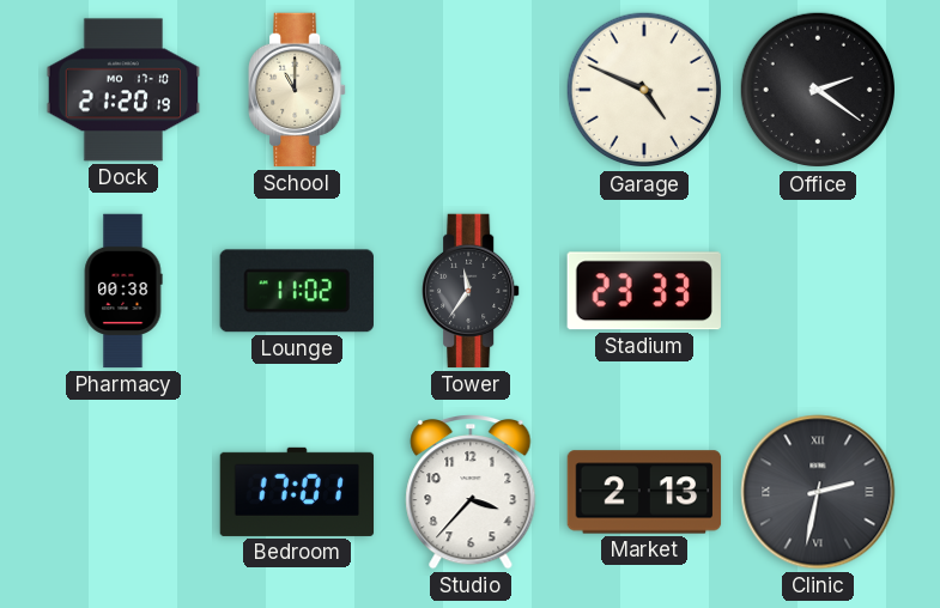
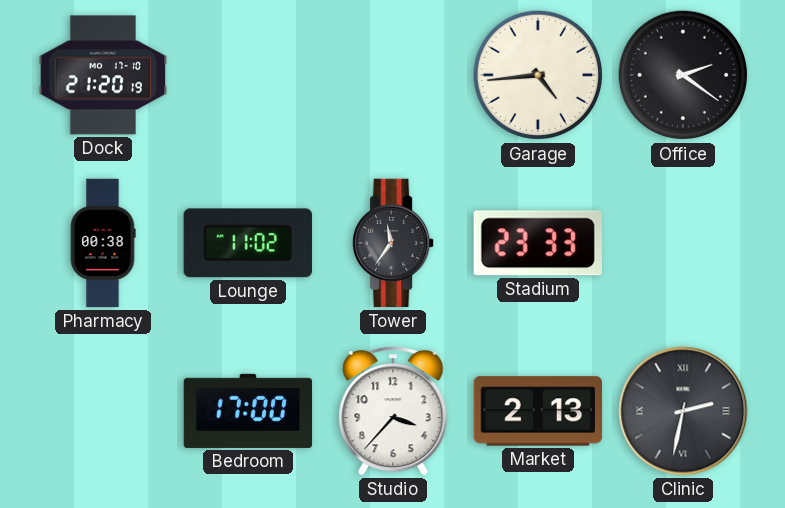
School: 11:00 -> none (297, 90)
Garage: 4:49 -> 4:44 (538, 75)
Bedroom: 17:01 -> 17:00 (248, 411)
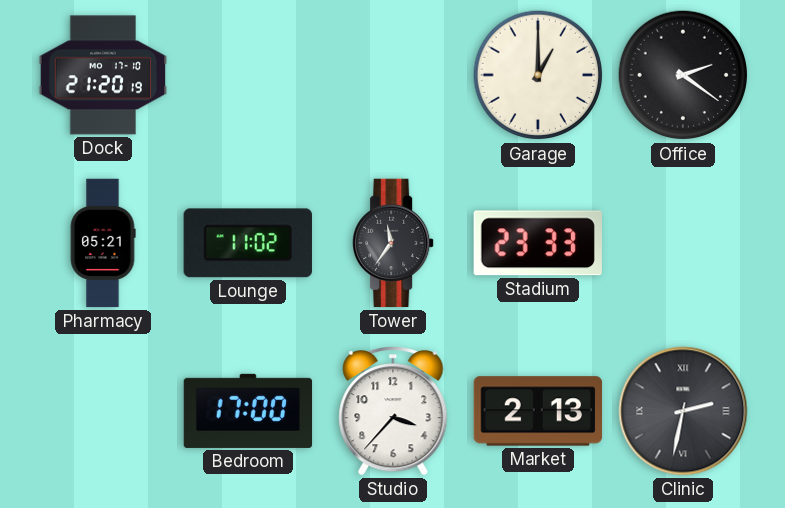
Garage: 4:44 -> 1:00 (538, 75)
Pharmacy: 00:38 -> 05:21 (103, 243)
